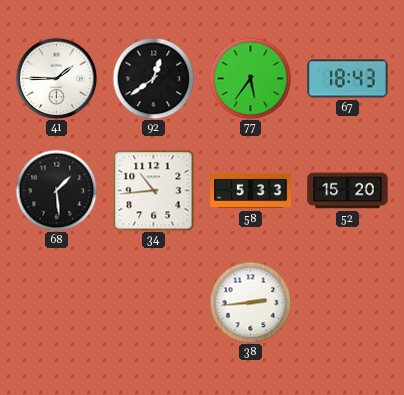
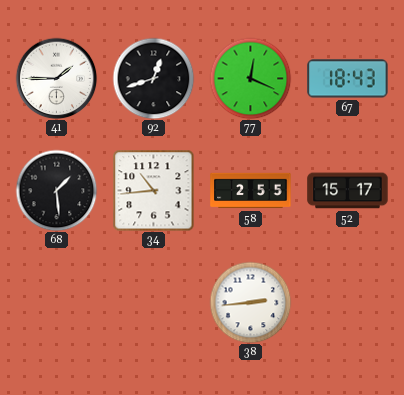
92: 12:39 -> 12:42 (153, 78)
77: 5:36 -> 12:19 (250, 78)
58: 5:33 -> 2:55 (251, 191)
52: 15:20 -> 15:17 (348, 191)
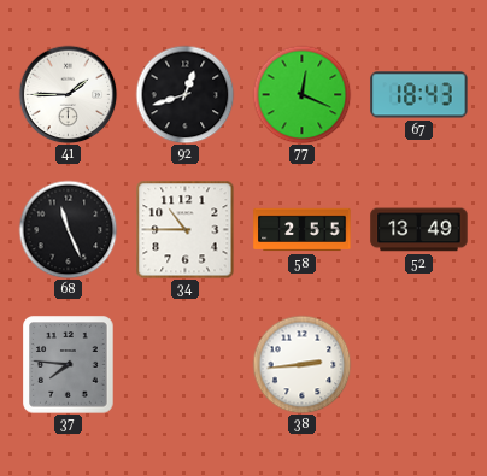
68: 1:29 -> 11:26 (68, 229)
34: 10:44 -> 10:45 (184, 229)
52: 15:17 -> 13:49 (419, 230)
37: none -> 7:46 (69, 365)
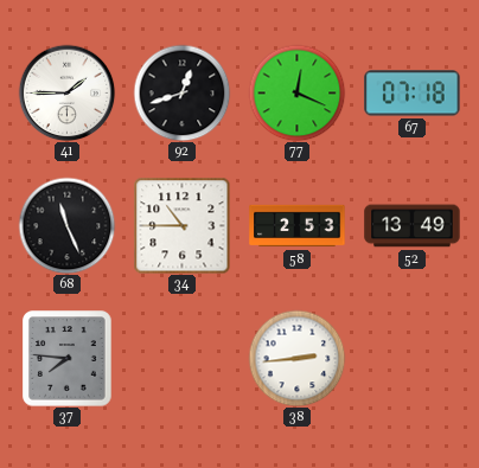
67: 18:43 -> 07:18 (413, 94)
58: 2:55 -> 2:53 (298, 226)
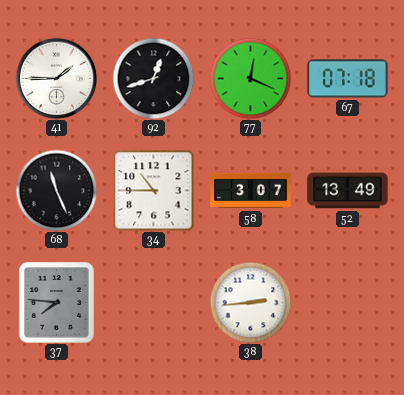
58: 2:53 -> 3:07 (251, 191)
